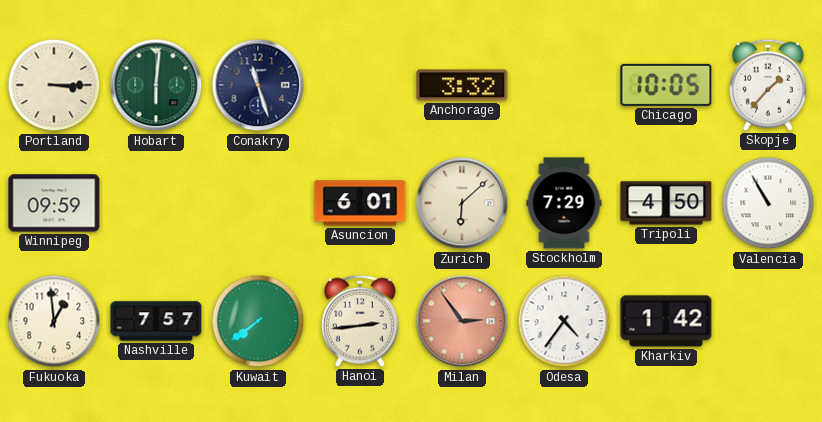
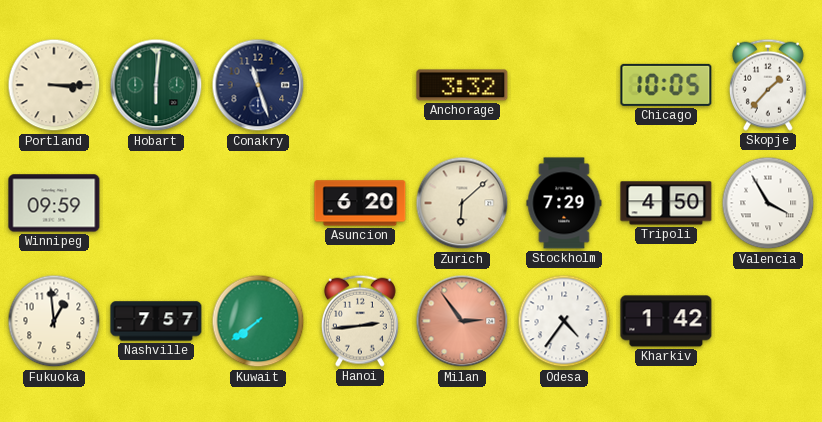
Asuncion: 6:01 -> 6:20 (360, 203)
Valencia: 10:55 -> 3:55 (768, 203)
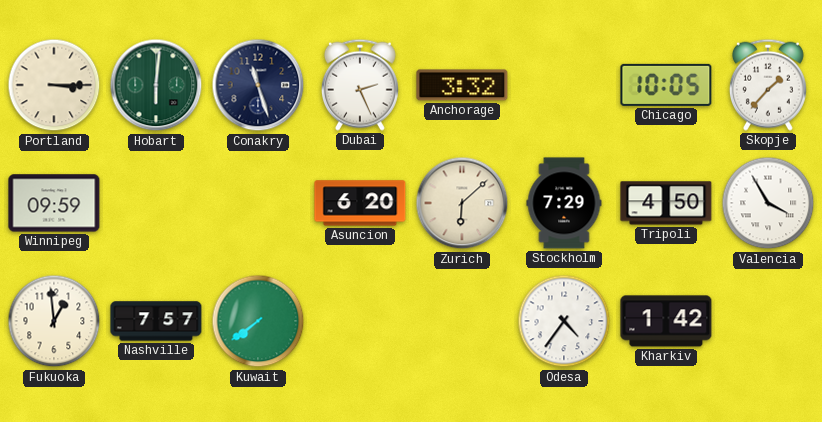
Dubai: none -> 2:26 (360, 85)
Hanoi: 2:44 -> none (360, 321)
Milan: 2:54 -> none (462, 321)
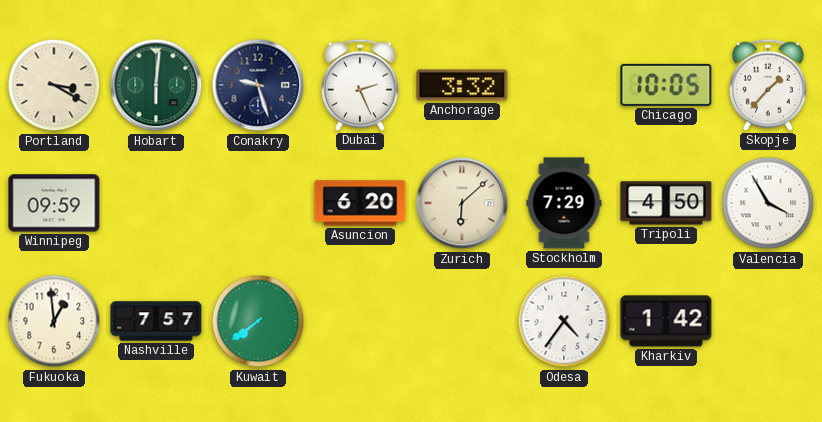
Portland: 3:15 -> 3:20 (54, 85)
Conakry: 11:27 -> 9:27 (258, 85)
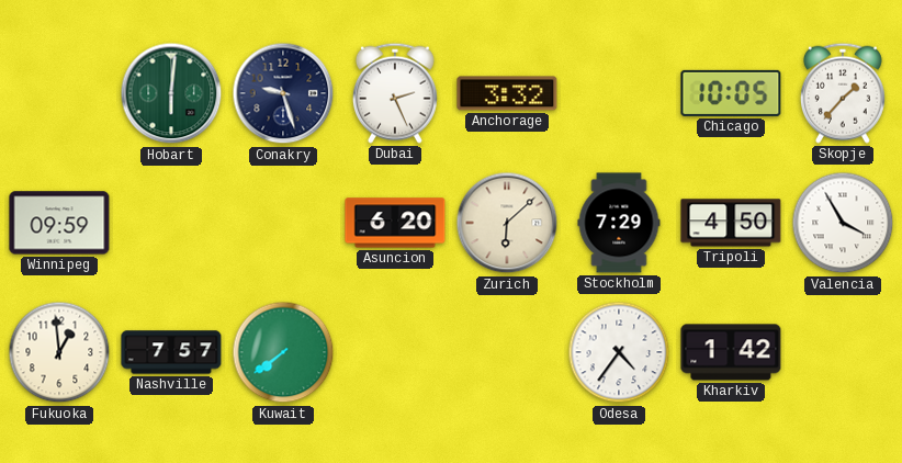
Portland: 3:20 -> none (54, 85)
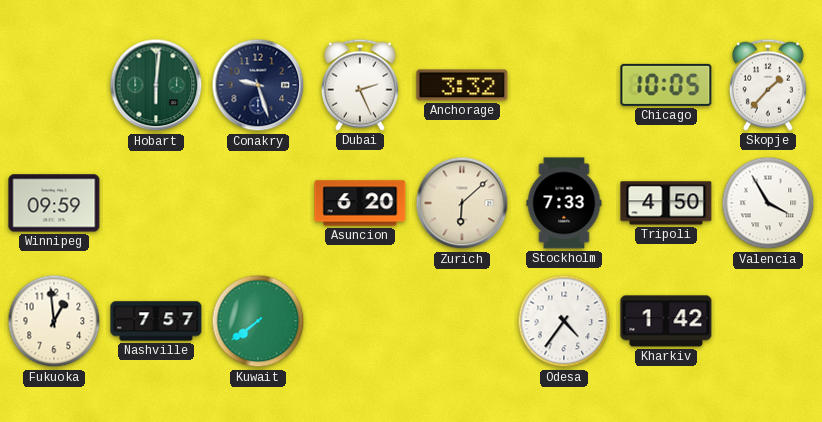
Stockholm: 7:29 -> 7:33 (564, 203)
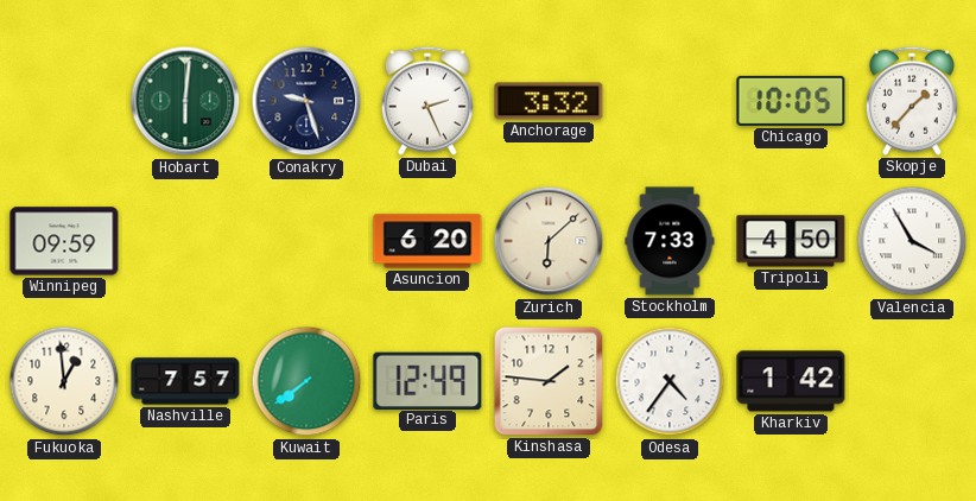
Paris: none -> 12:49 (427, 380)
Kinshasa: none -> 1:46 (549, 381)
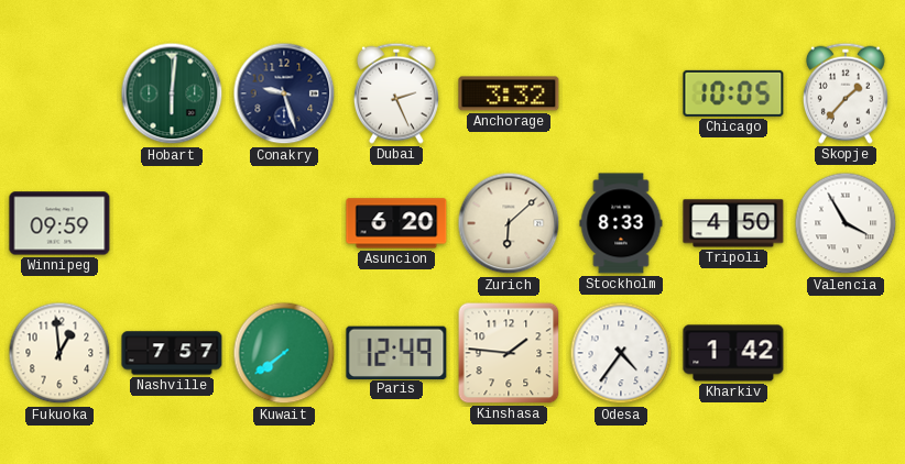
Stockholm: 7:33 -> 8:33 (621, 223)
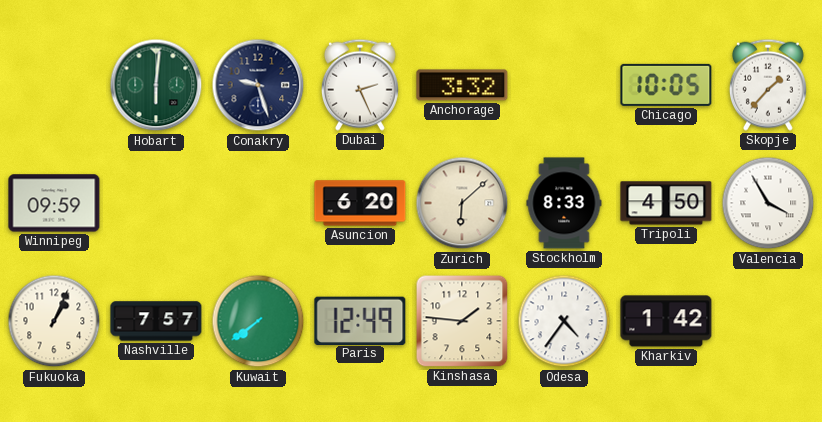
Fukuoka: 12:59 -> 1:04 (54, 321)
